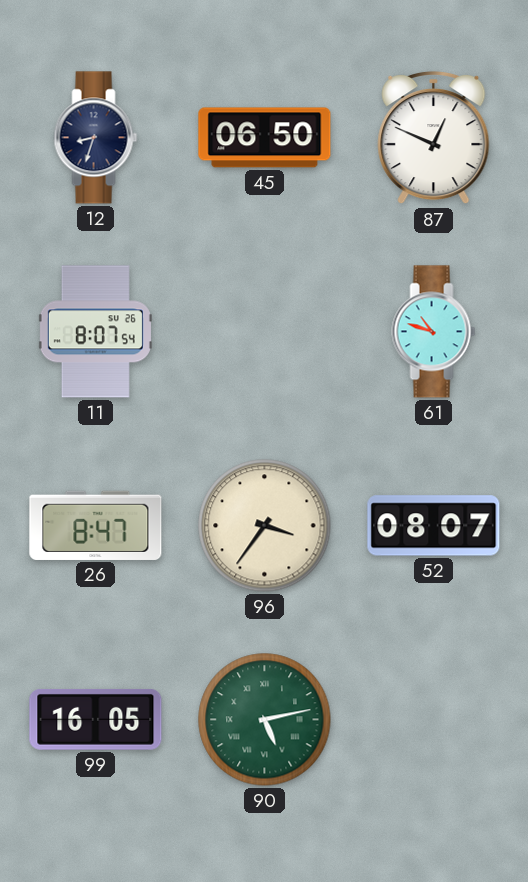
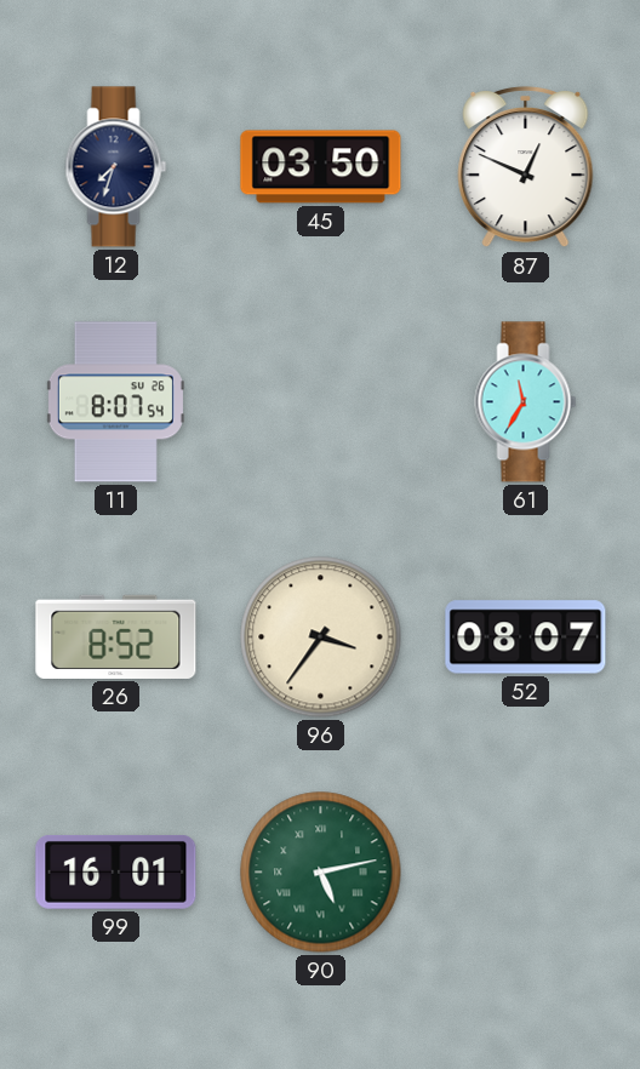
12: 8:33 -> 7:33 (116, 167)
45: 06:50 -> 03:50 (321, 167)
61: 10:48 -> 11:35 (526, 402)
26: 8:47 -> 8:52 (116, 636)
99: 16:05 -> 16:01 (116, 871)
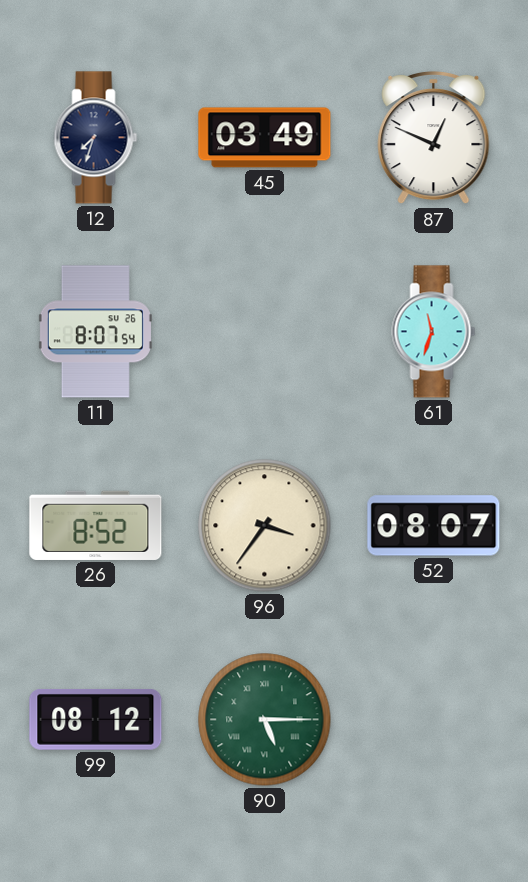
45: 03:50 -> 03:49 (265, 138)
61: 11:35 -> 11:33 (434, 332)
99: 16:01 -> 08:12 (96, 719)
90: 5:13 -> 5:15 (265, 720)
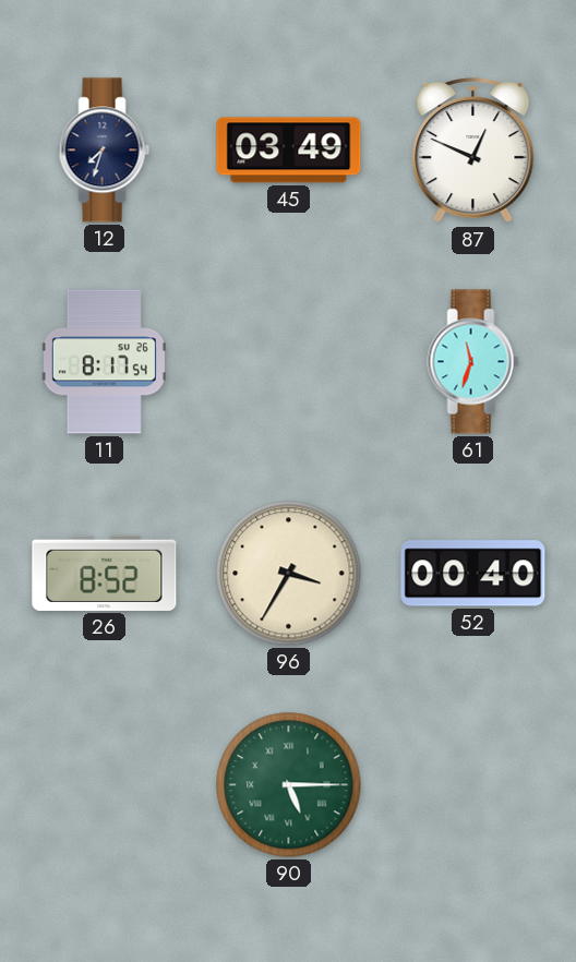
11: 8:07 -> 8:17 (104, 362)
96: 3:36 -> 3:35 (289, 574)
52: 08:07 -> 00:40 (473, 574)
99: 08:12 -> none (96, 719)
